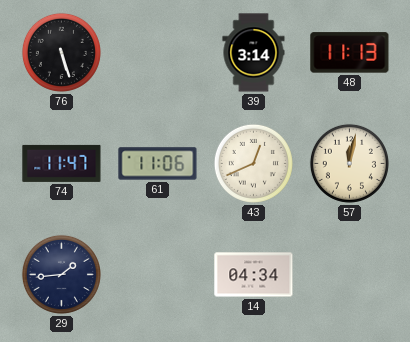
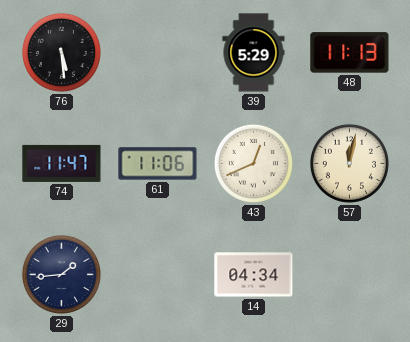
76: 5:27 -> 5:29 (61, 52)
39: 3:14 -> 5:29 (254, 53)
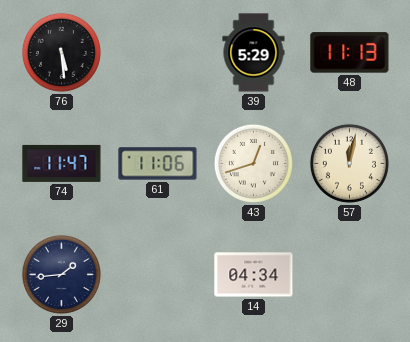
43: 12:41 -> 12:42 (253, 163)
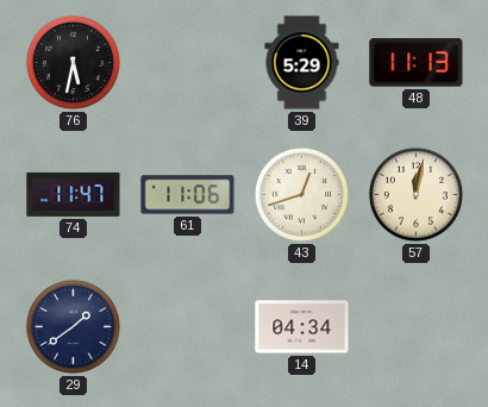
76: 5:29 -> 5:32 (73, 62)
29: 1:44 -> 1:39 (73, 326)
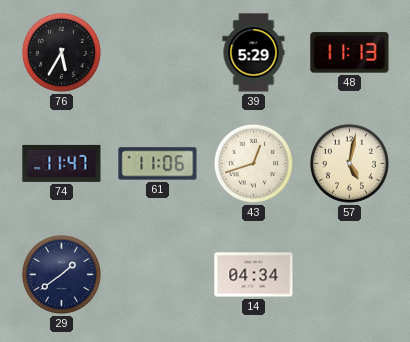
76: 5:32 -> 5:35 (61, 52)
57: 12:02 -> 5:02 (349, 163)
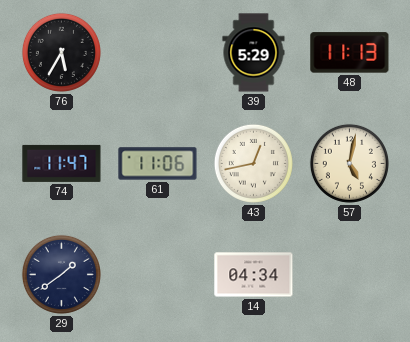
43: 12:42 -> 12:43 (253, 163)
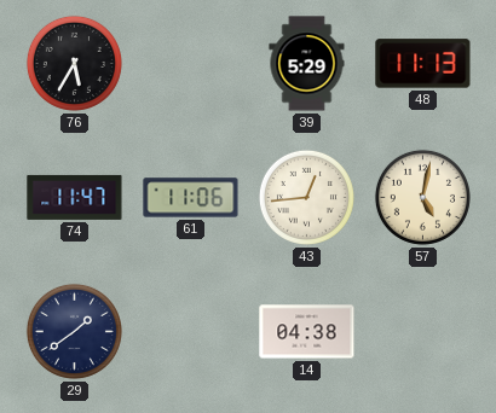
43: 12:43 -> 12:44 (306, 197)
14: 04:34 -> 04:38 (307, 332)
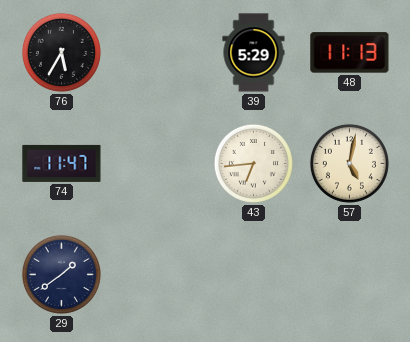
61: 11:06 -> none (191, 198)
43: 12:44 -> 6:44 (253, 163)
14: 04:38 -> none (307, 332)
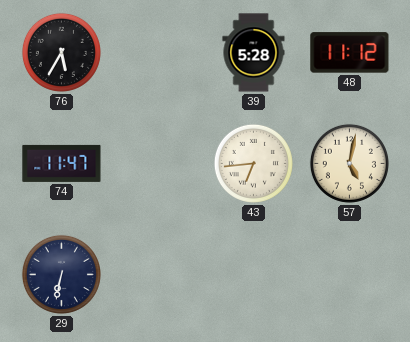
39: 5:29 -> 5:28 (254, 53)
48: 11:13 -> 11:12 (350, 53)
29: 1:39 -> 6:32 (61, 274)
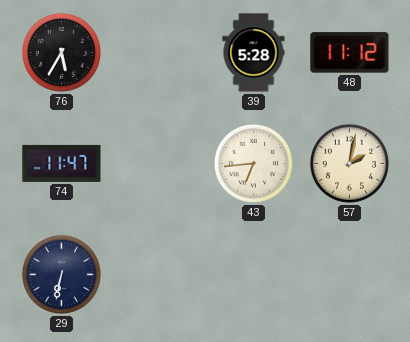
57: 5:02 -> 2:02 (349, 163)
